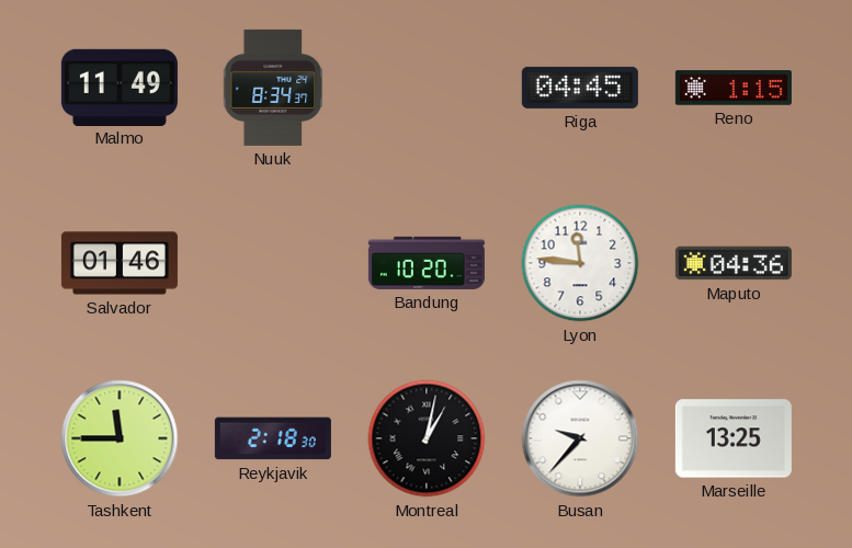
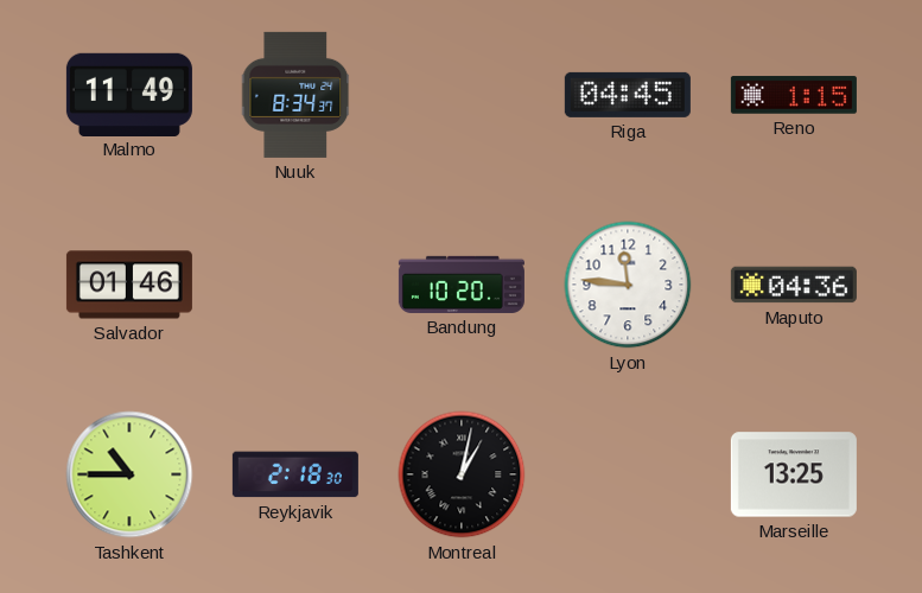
Tashkent: 11:45 -> 10:45 (129, 474)
Busan: 9:37 -> none (580, 438)
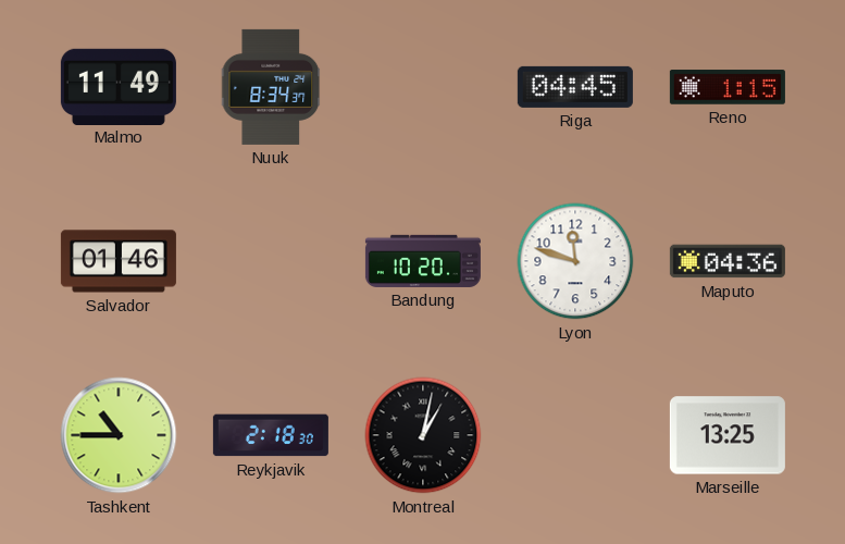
Lyon: 11:46 -> 11:48 (575, 261)
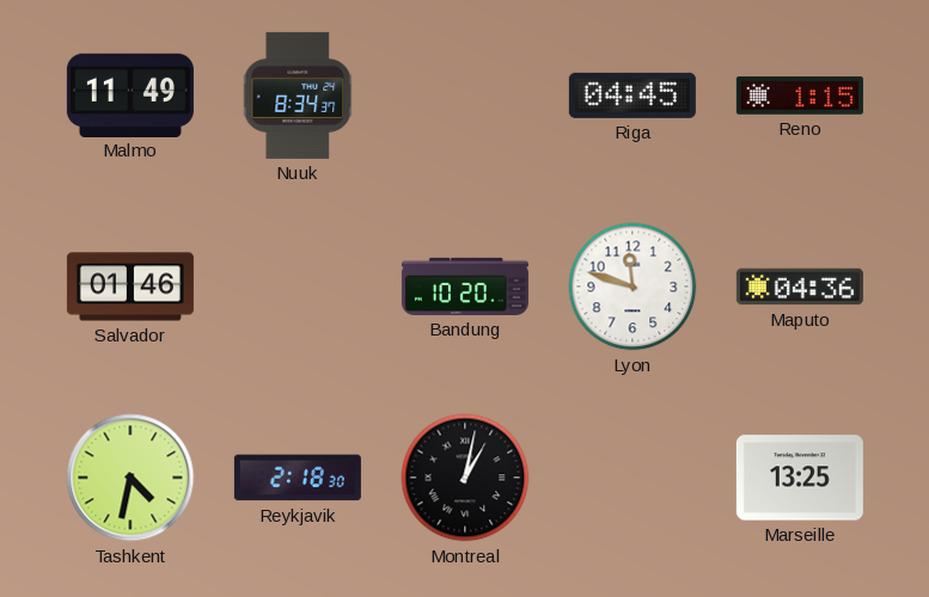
Tashkent: 10:45 -> 4:32 (130, 478)
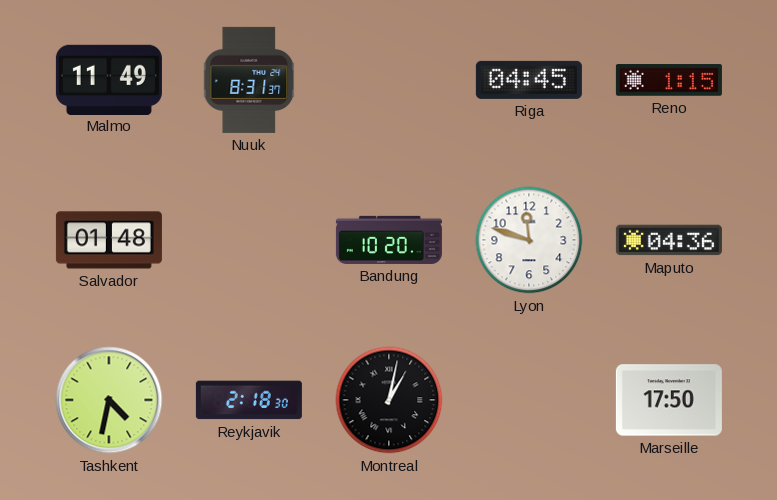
Nuuk: 8:34 -> 8:31 (249, 80)
Salvador: 01:46 -> 01:48 (109, 240)
Marseille: 13:25 -> 17:50 (669, 400)
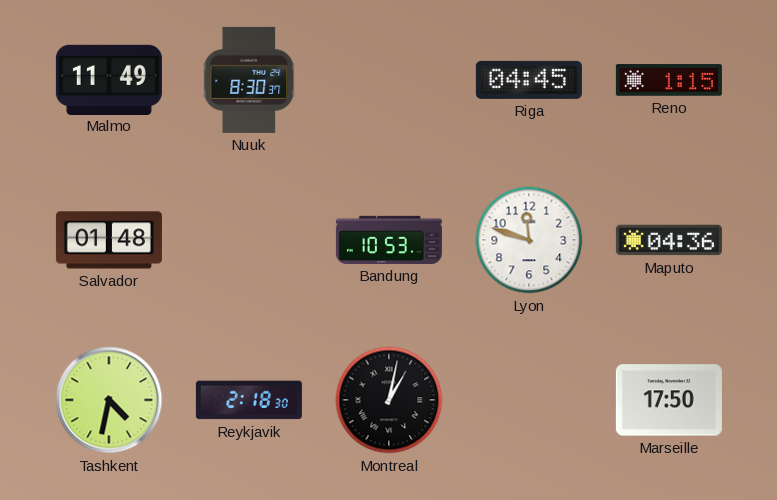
Nuuk: 8:31 -> 8:30 (249, 80)
Bandung: 10:20 -> 10:53 (389, 240)
